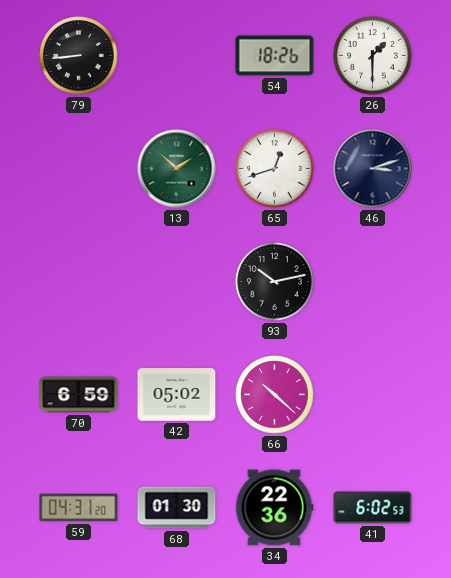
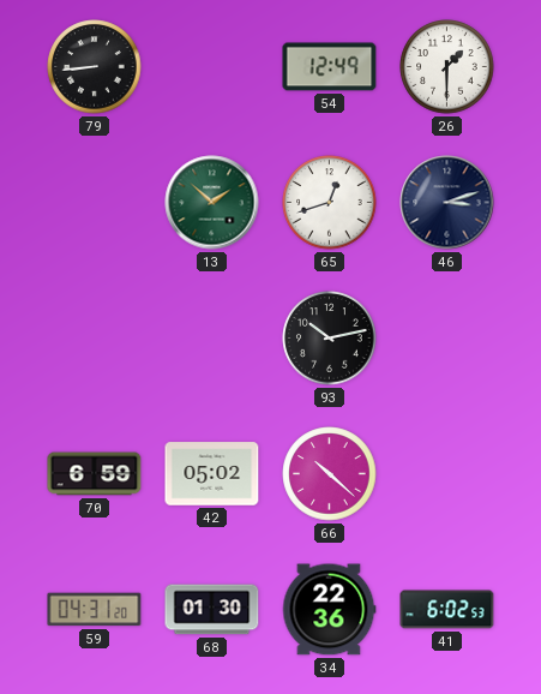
54: 18:26 -> 12:49 (330, 67)
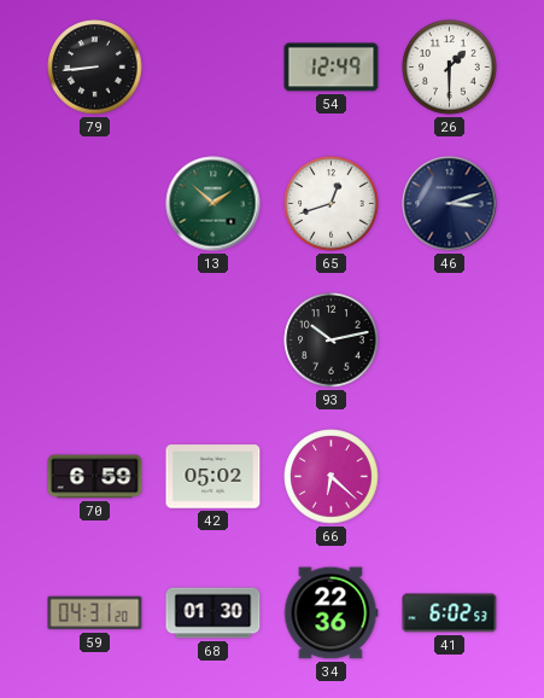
66: 10:22 -> 6:22 (332, 477)
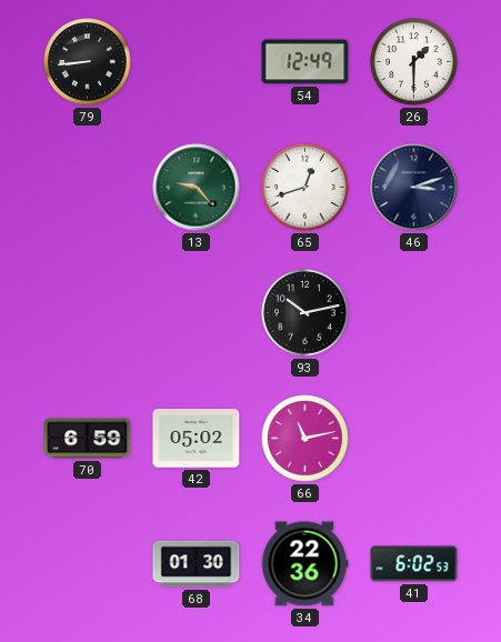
13: 1:52 -> 9:23 (197, 188)
66: 6:22 -> 11:13 (305, 439)
59: 04:31 -> none (95, 613)
